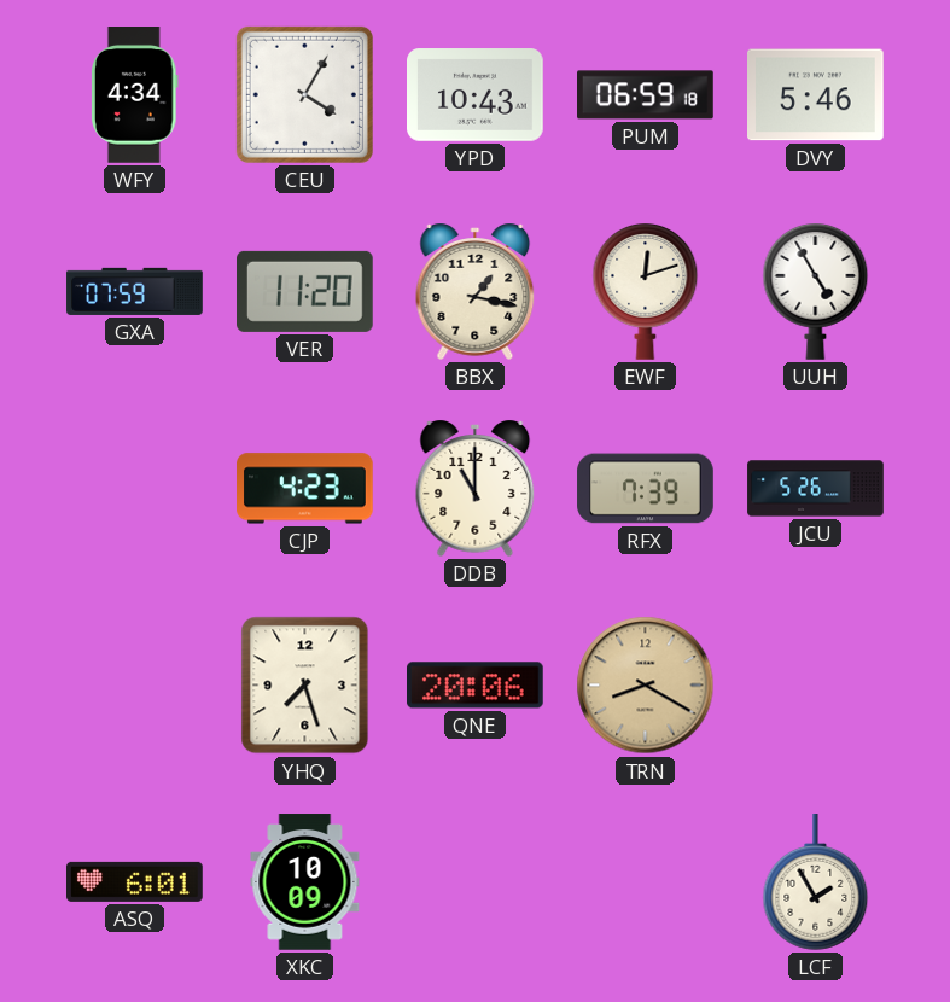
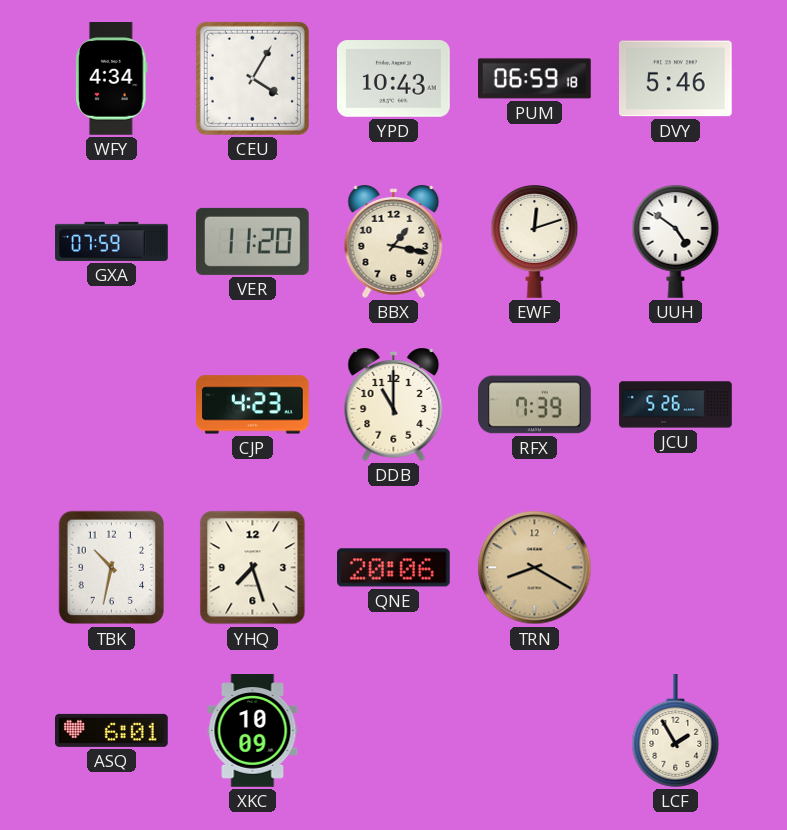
UUH: 4:55 -> 4:51 (676, 242)
TBK: none -> 10:32 (112, 568)
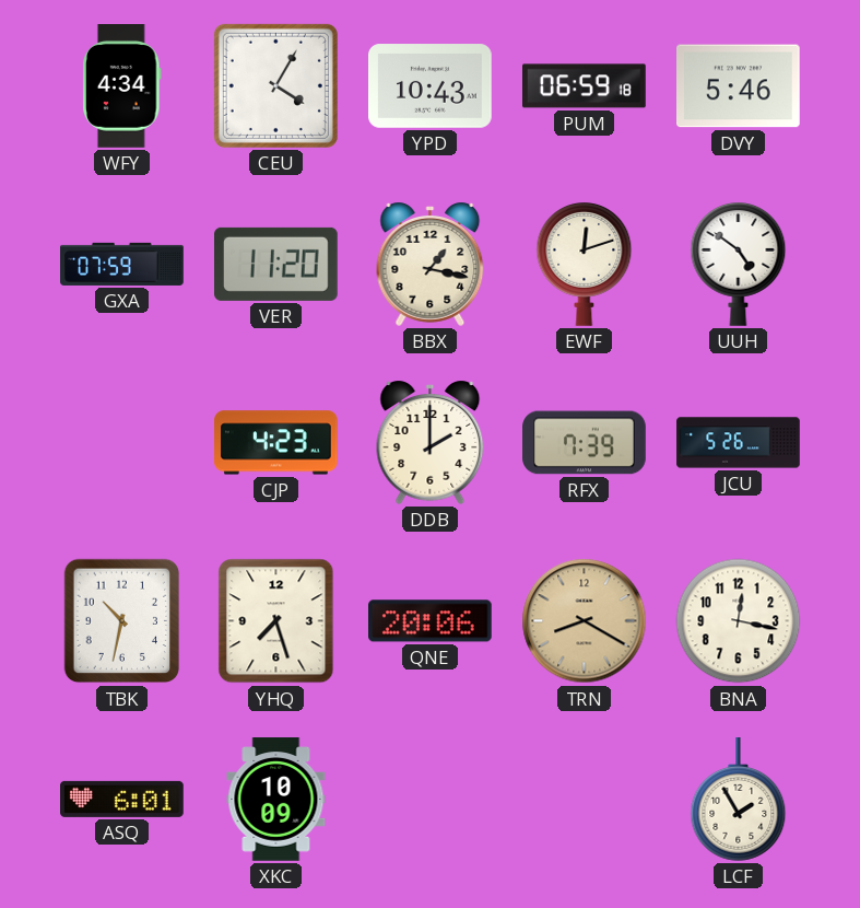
DDB: 11:00 -> 2:00 (431, 442)
BNA: none -> 12:17 (739, 621)
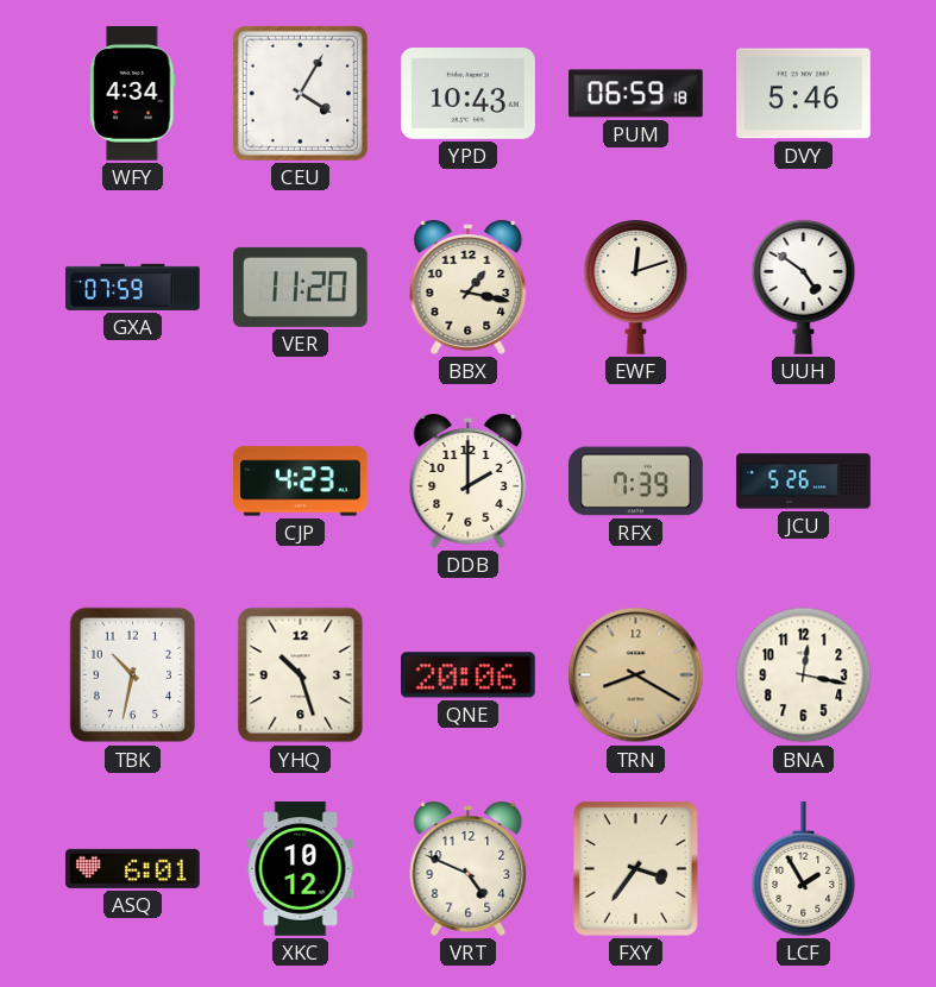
YHQ: 7:27 -> 10:27 (301, 675)
XKC: 10:09 -> 10:12 (301, 869)
VRT: none -> 4:49 (469, 868)
FXY: none -> 3:36 (635, 868)
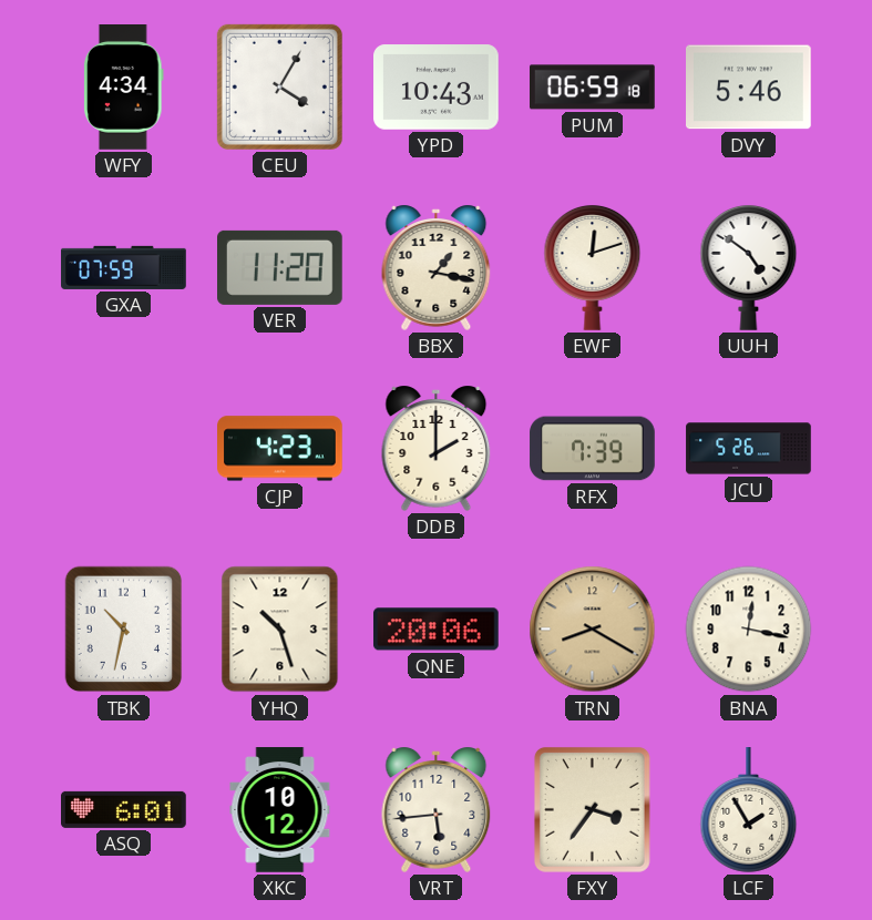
VRT: 4:49 -> 5:44 (437, 809)
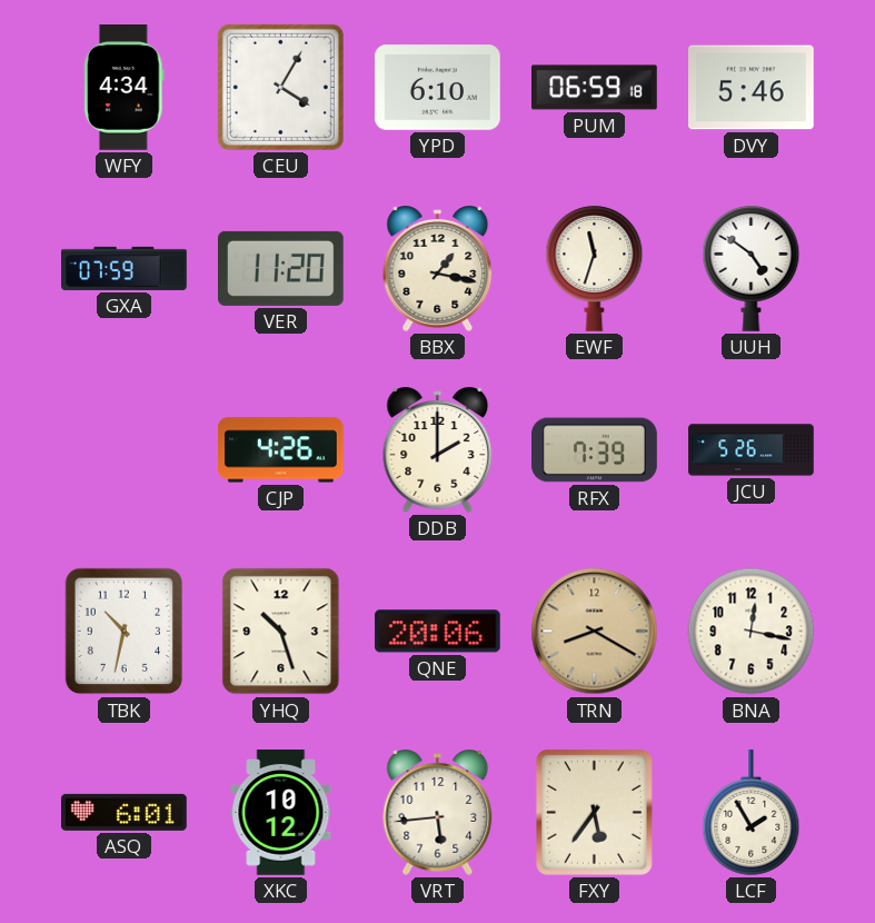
YPD: 10:43 -> 6:10 (438, 88)
EWF: 12:12 -> 11:33 (595, 269)
CJP: 4:23 -> 4:26 (281, 450)
FXY: 3:36 -> 5:36 (594, 812)
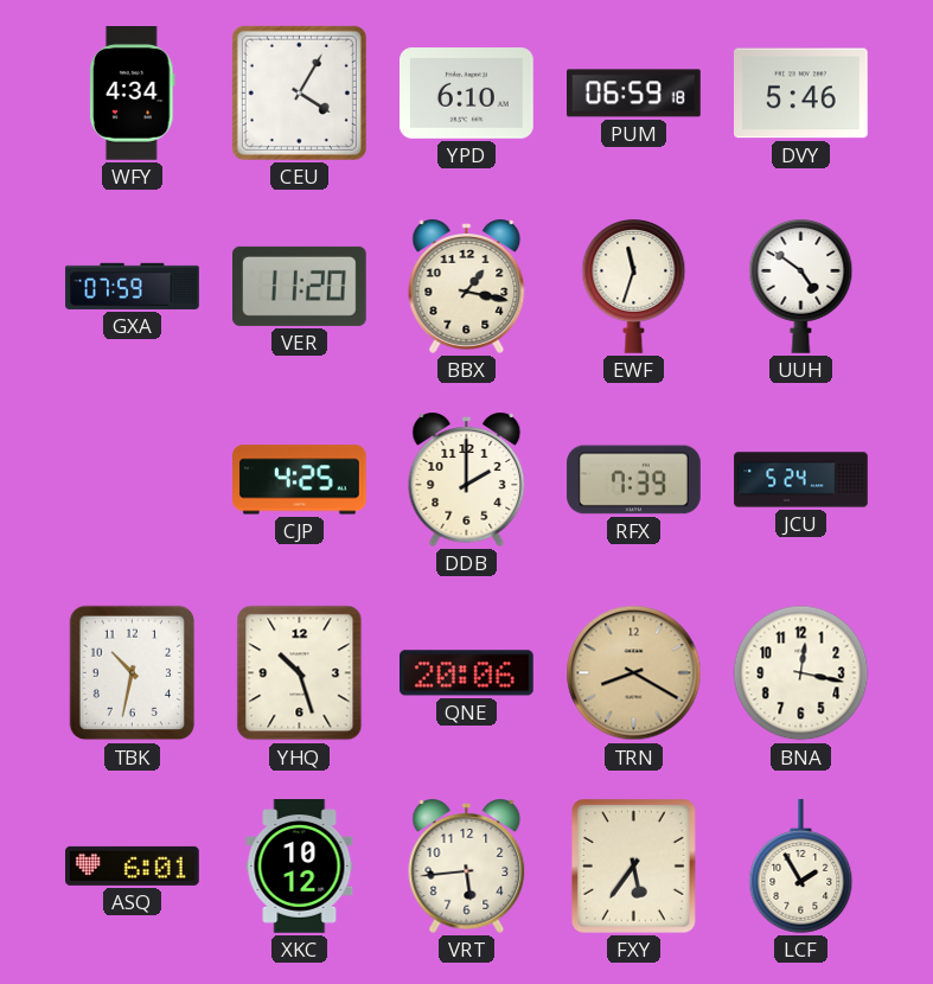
CJP: 4:26 -> 4:25 (300, 480)
JCU: 5:26 -> 5:24 (801, 480)
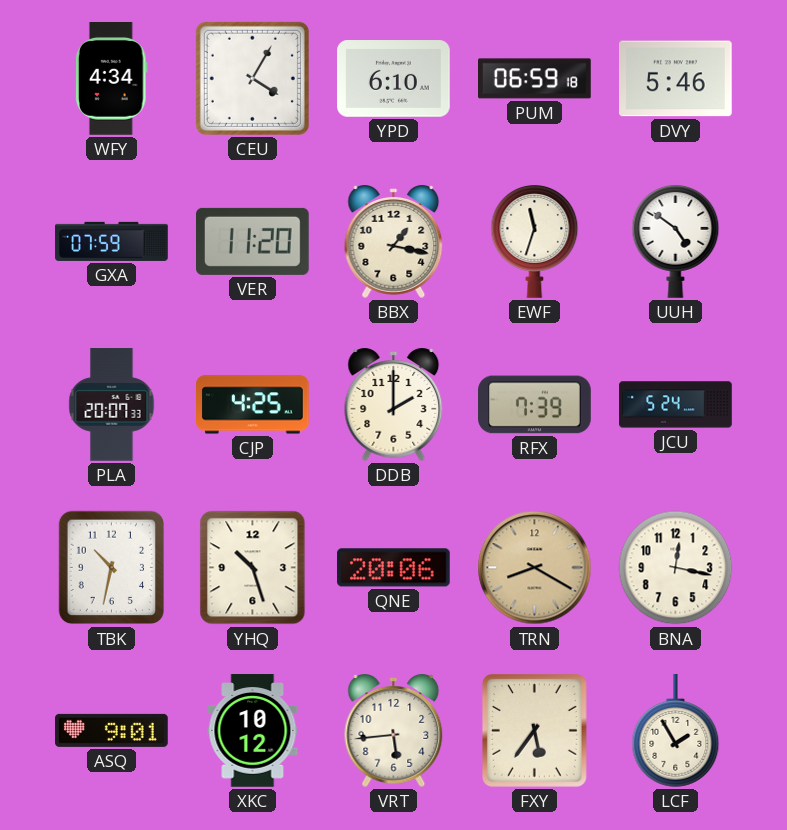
PLA: none -> 20:07 (112, 405)
ASQ: 6:01 -> 9:01 (112, 730)
